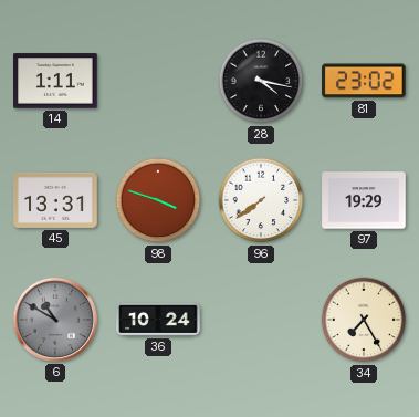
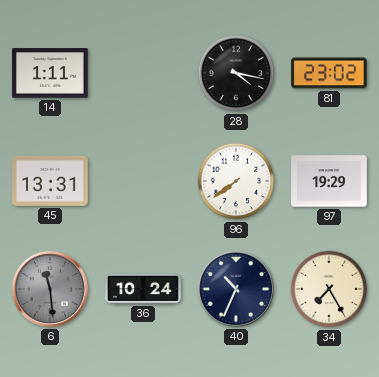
98: 3:48 -> none (158, 200)
6: 10:50 -> 11:29 (50, 289)
40: none -> 10:34 (236, 289)
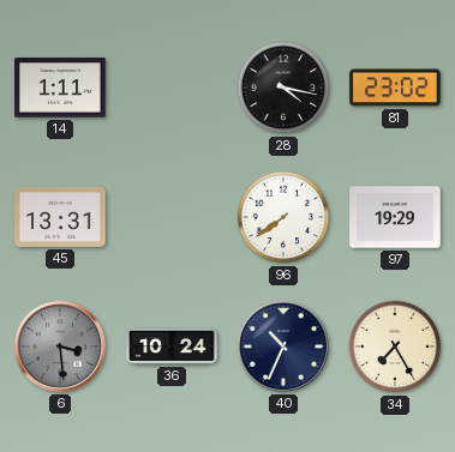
6: 11:29 -> 3:29 (60, 346)
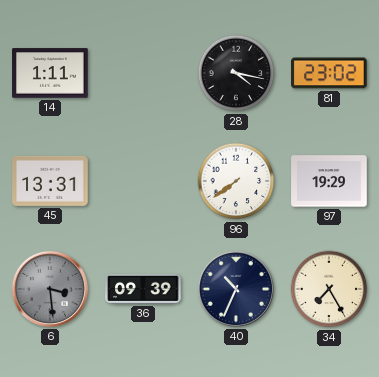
36: 10:24 -> 09:39 (143, 289)
